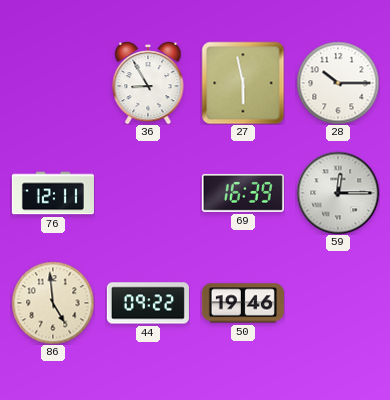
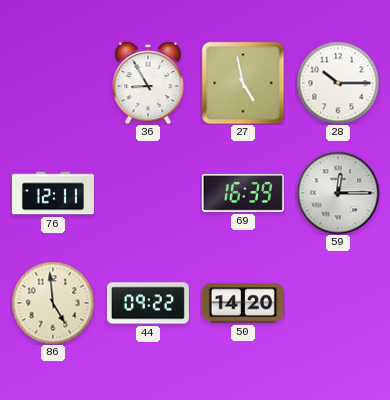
27: 5:58 -> 4:58 (243, 83)
50: 19:46 -> 14:20 (243, 303)
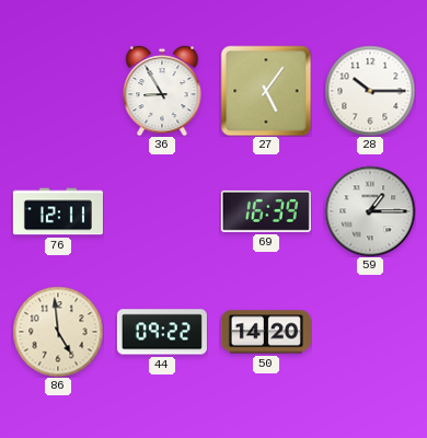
27: 4:58 -> 5:06 (266, 91)
59: 12:15 -> 1:15 (370, 211)
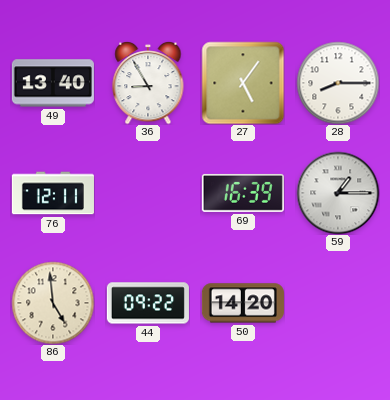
49: none -> 13:40 (53, 83)
28: 10:15 -> 8:15 (338, 83)
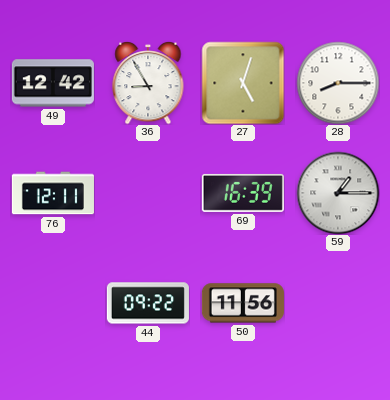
49: 13:40 -> 12:42 (53, 83)
27: 5:06 -> 5:03 (243, 83)
86: 4:59 -> none (53, 303)
50: 14:20 -> 11:56 (243, 303)
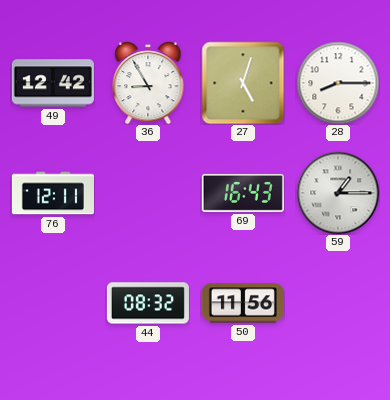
69: 16:39 -> 16:43 (243, 193)
44: 09:22 -> 08:32 (148, 303)
